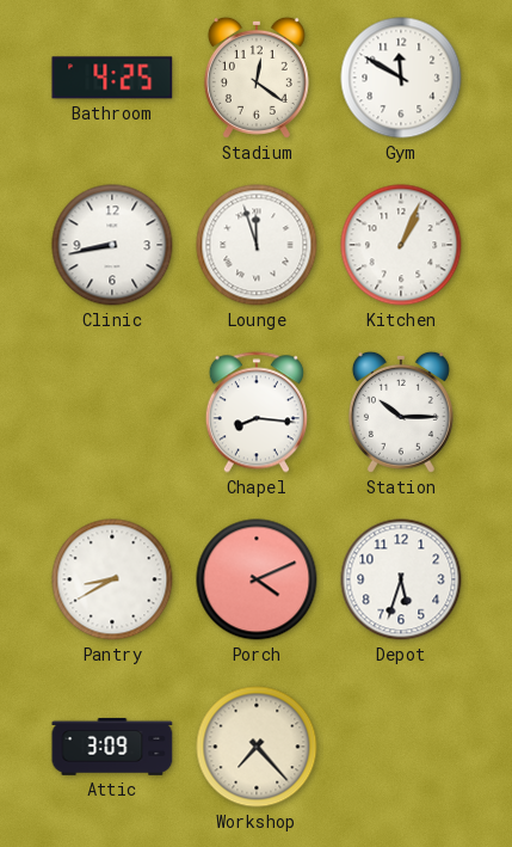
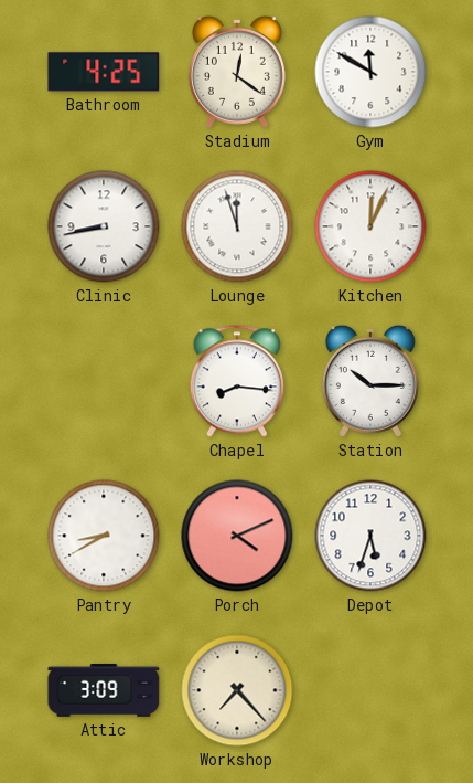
Kitchen: 1:04 -> 12:04 (370, 226)
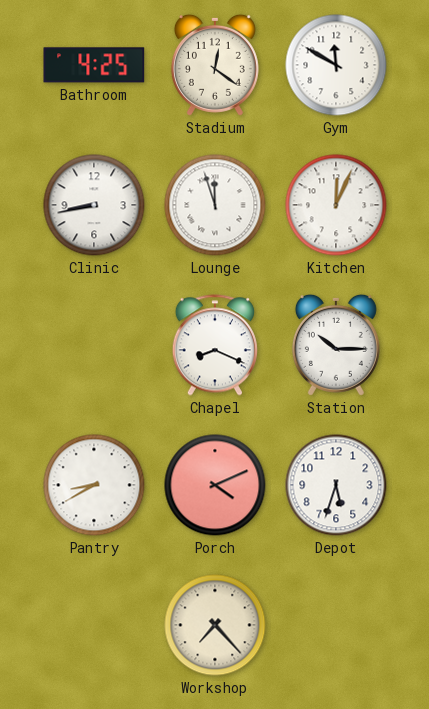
Chapel: 8:16 -> 8:19 (215, 345)
Attic: 3:09 -> none (104, 690)
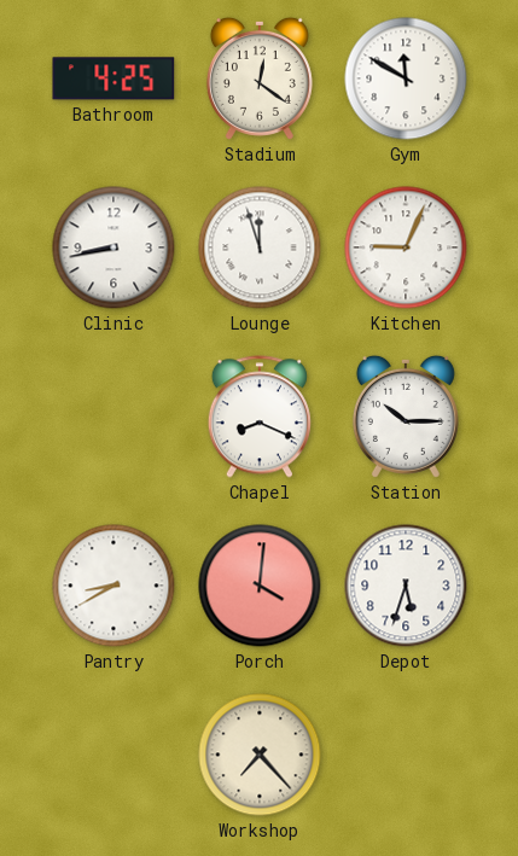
Kitchen: 12:04 -> 9:04 (406, 248)
Porch: 4:11 -> 4:01 (260, 586)
